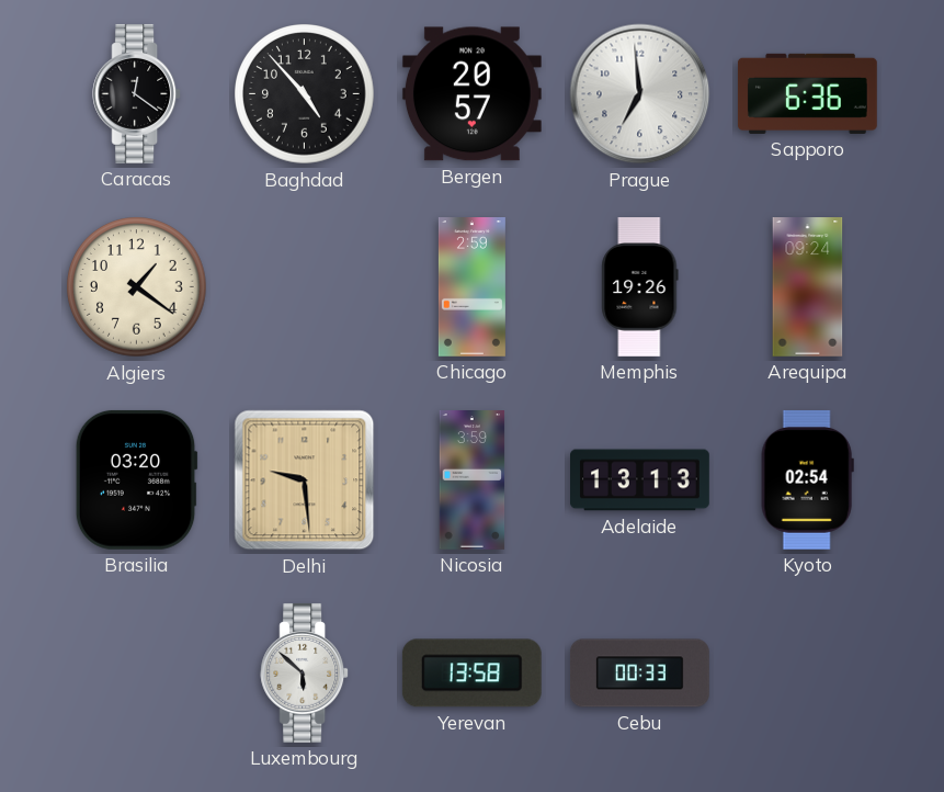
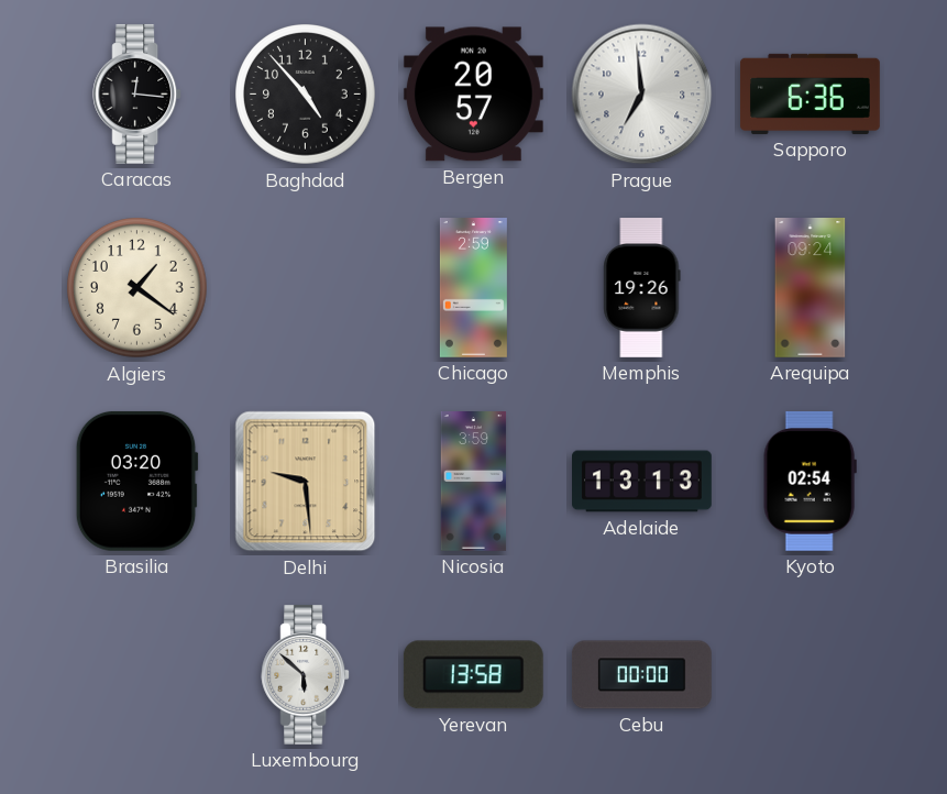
Caracas: 12:21 -> 12:16 (137, 93)
Cebu: 00:33 -> 00:00 (641, 675)
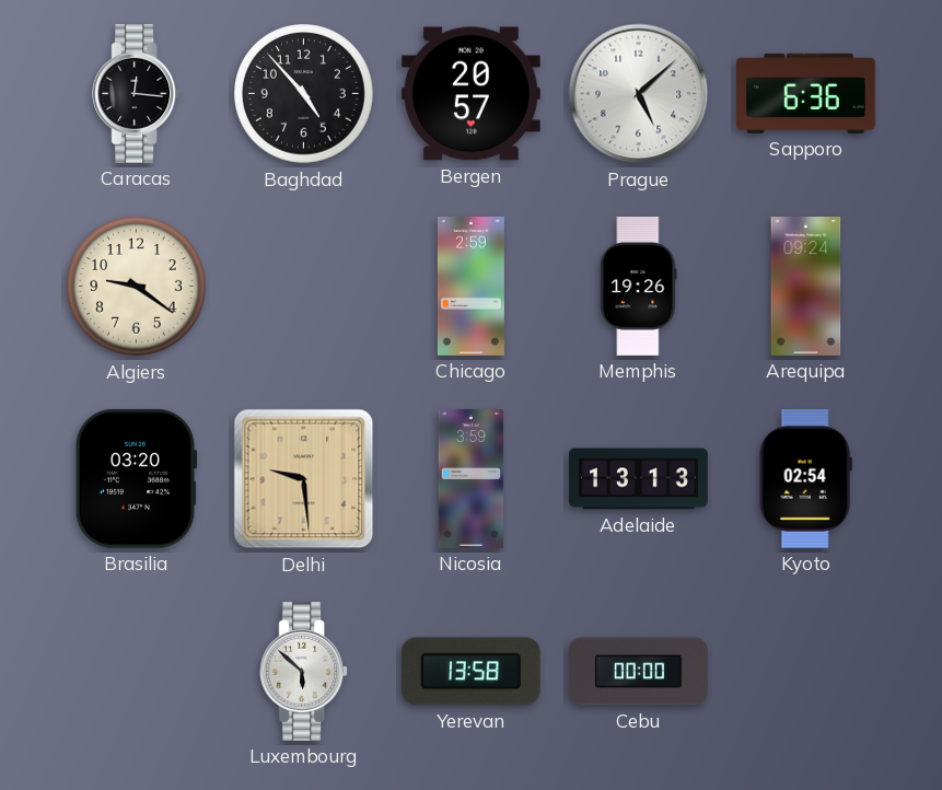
Prague: 6:59 -> 5:08 (639, 94)
Algiers: 1:21 -> 9:21 (137, 287)
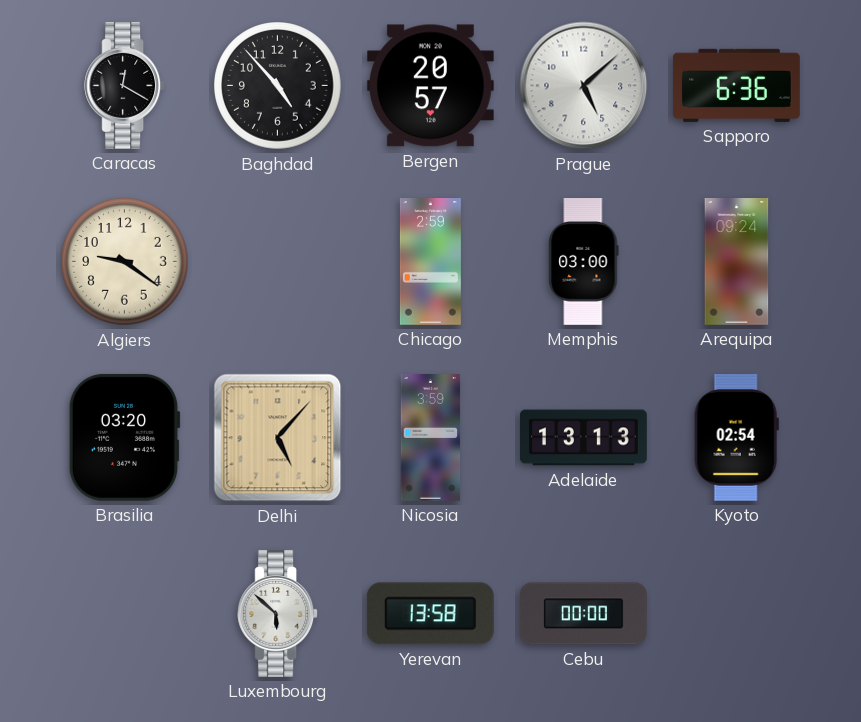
Caracas: 12:16 -> 12:20 (125, 85)
Memphis: 19:26 -> 03:00 (584, 262)
Delhi: 9:29 -> 5:07 (278, 438)
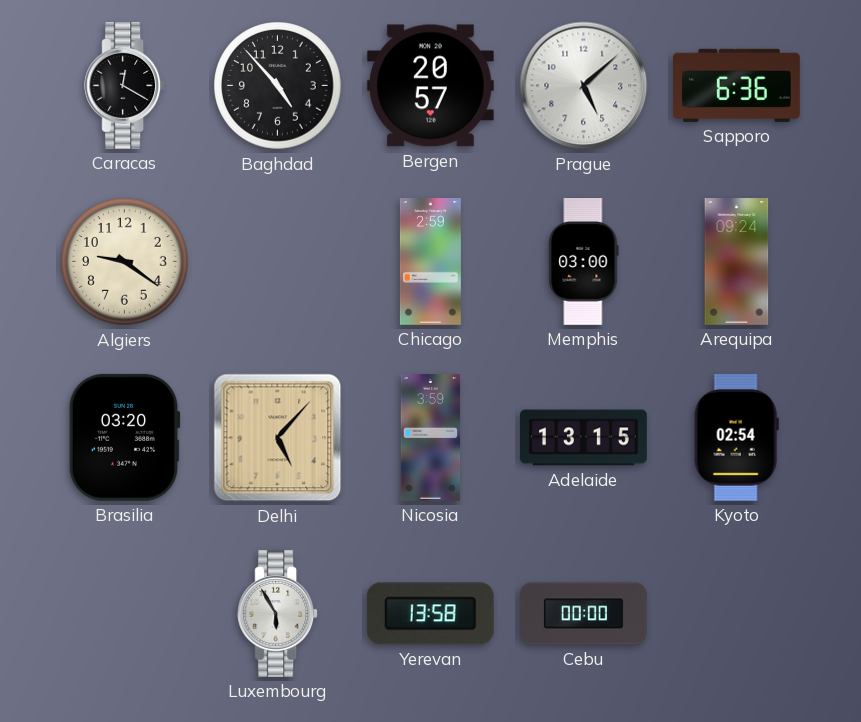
Adelaide: 13:13 -> 13:15 (584, 438)
Luxembourg: 5:52 -> 5:55 (278, 613)
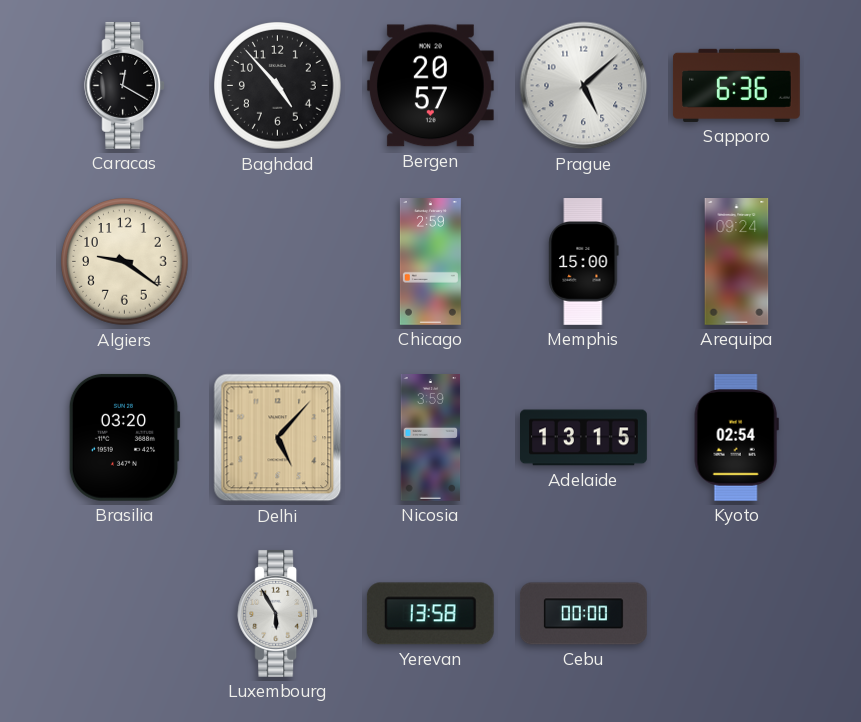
Memphis: 03:00 -> 15:00 (584, 262)
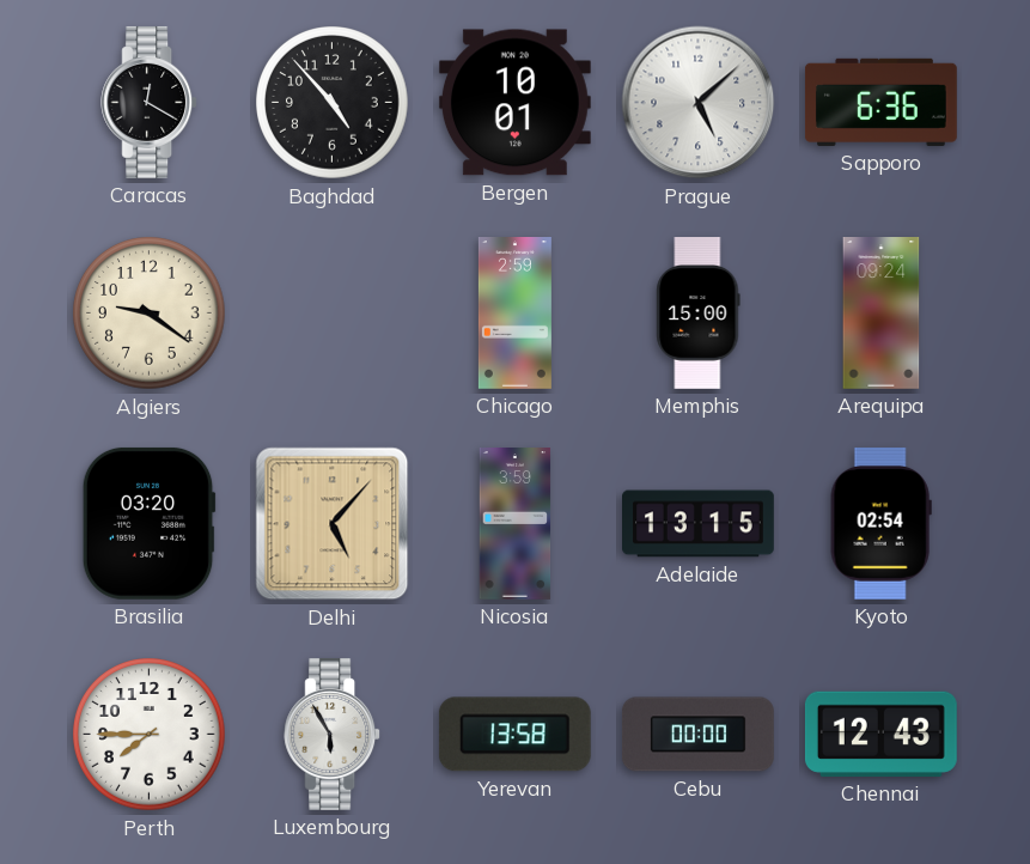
Bergen: 20:57 -> 10:01 (514, 103)
Perth: none -> 7:45 (150, 735)
Chennai: none -> 12:43 (880, 734)
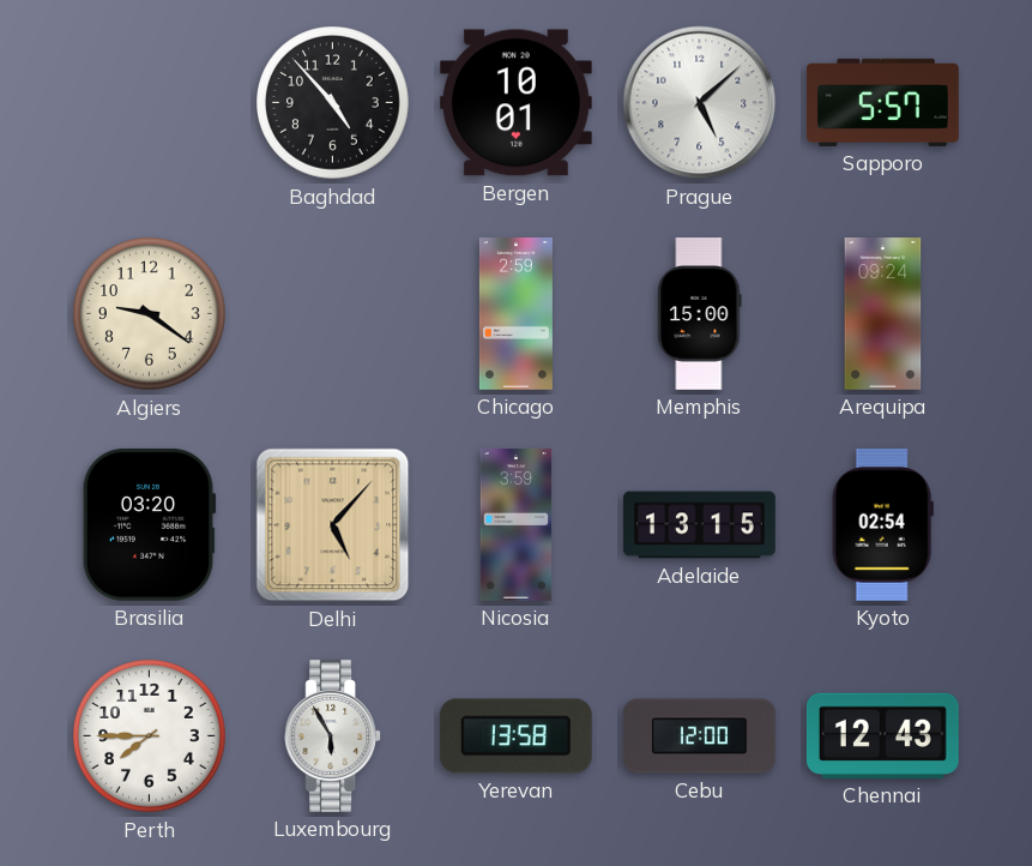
Caracas: 12:20 -> none (150, 102)
Sapporo: 6:36 -> 5:57 (882, 102)
Cebu: 00:00 -> 12:00 (699, 736)
